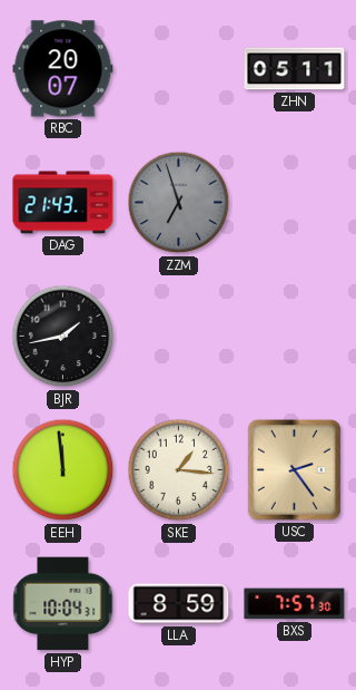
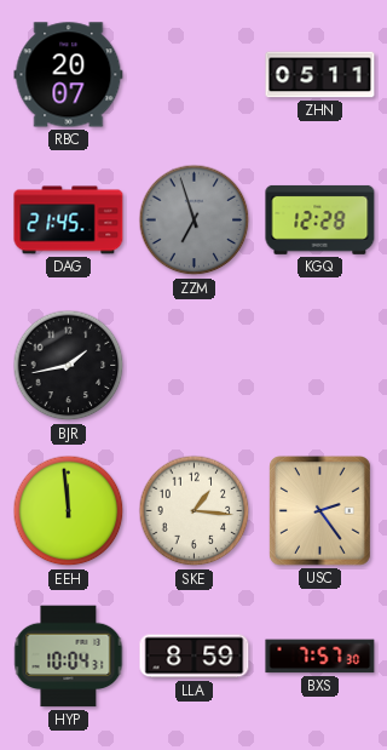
DAG: 21:43 -> 21:45 (69, 221)
KGQ: none -> 12:28 (320, 219)
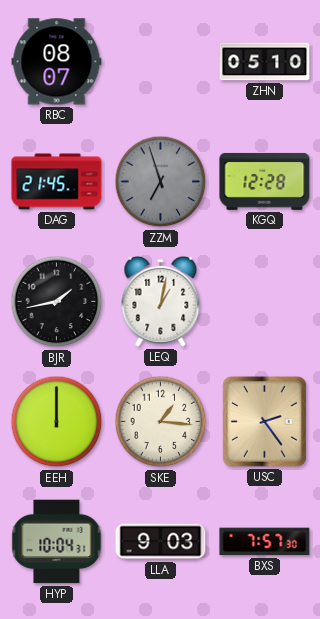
RBC: 20:07 -> 08:07 (57, 62)
ZHN: 05:11 -> 05:10 (265, 62)
LEQ: none -> 1:02 (161, 301)
EEH: 11:59 -> 12:00 (57, 422)
LLA: 8:59 -> 9:03 (161, 542)
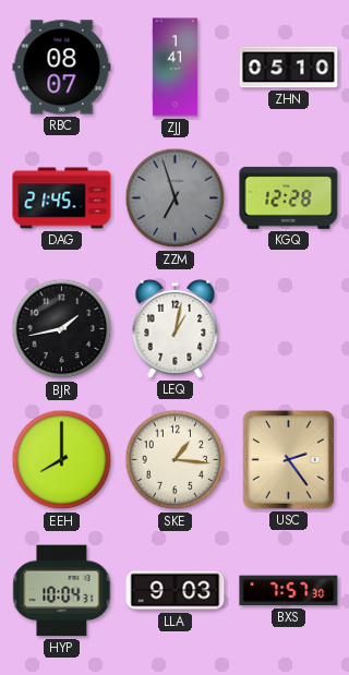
ZJJ: none -> 1:41 (174, 68)
EEH: 12:00 -> 8:00 (62, 460)
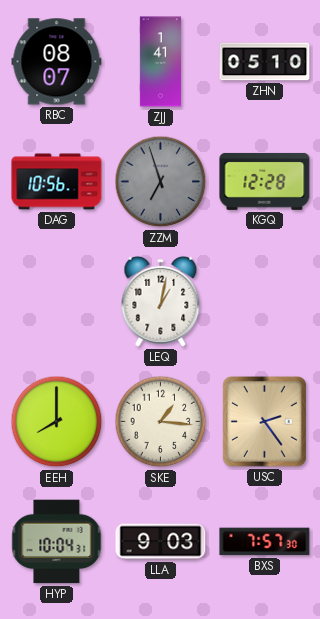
DAG: 21:45 -> 10:56 (57, 182)
BJR: 1:43 -> none (62, 329)
